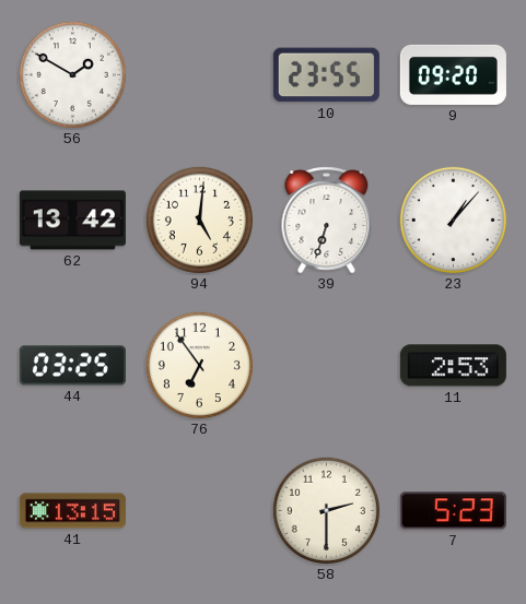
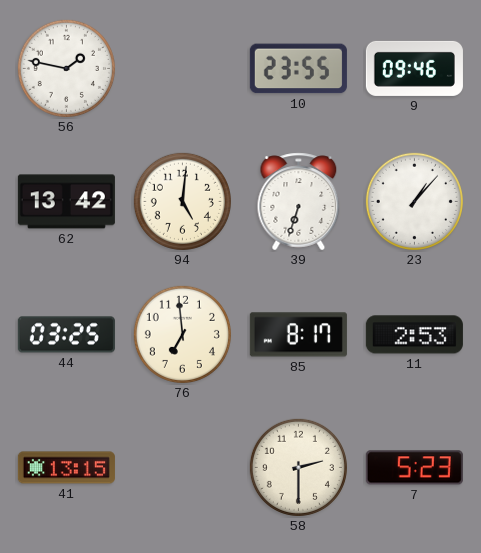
56: 1:50 -> 1:47 (66, 68)
9: 09:20 -> 09:46 (414, 68)
76: 6:54 -> 6:59 (182, 334)
85: none -> 8:17 (298, 335)
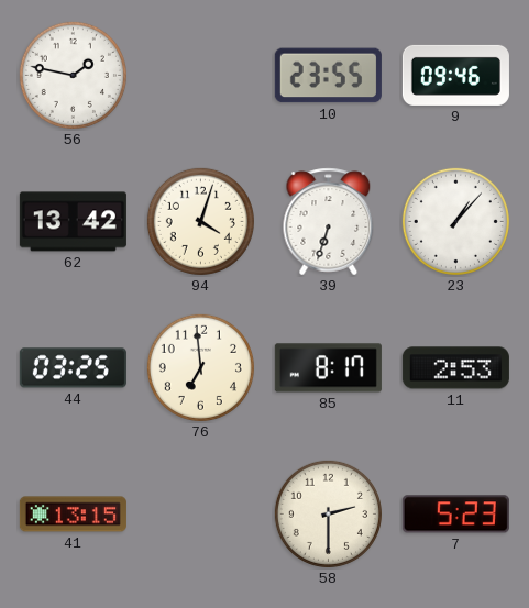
94: 5:01 -> 4:03 (200, 221)
